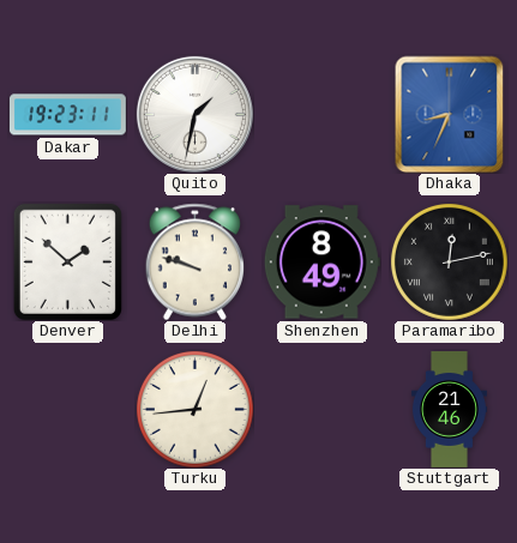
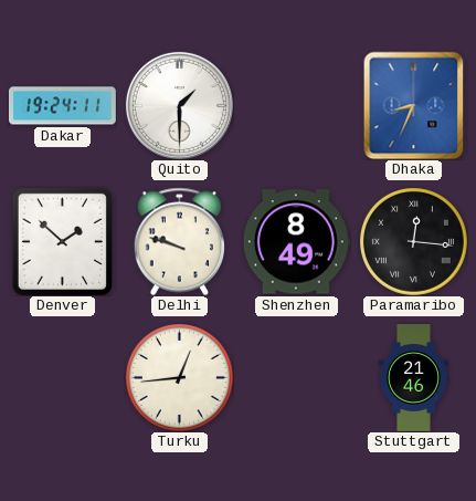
Dakar: 19:23 -> 19:24 (62, 106)
Quito: 1:32 -> 1:30 (179, 105)
Paramaribo: 12:13 -> 12:16 (413, 241)
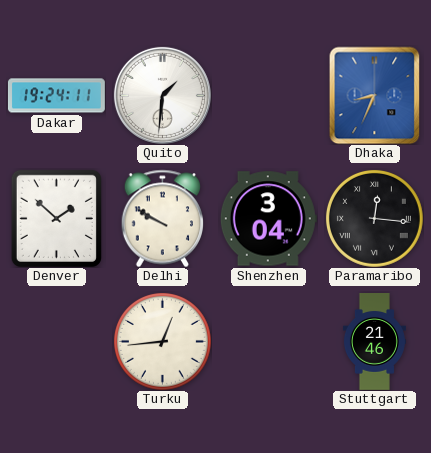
Quito: 1:30 -> 1:31 (162, 95)
Delhi: 9:48 -> 9:50 (162, 218)
Shenzhen: 8:49 -> 3:04 (268, 219)
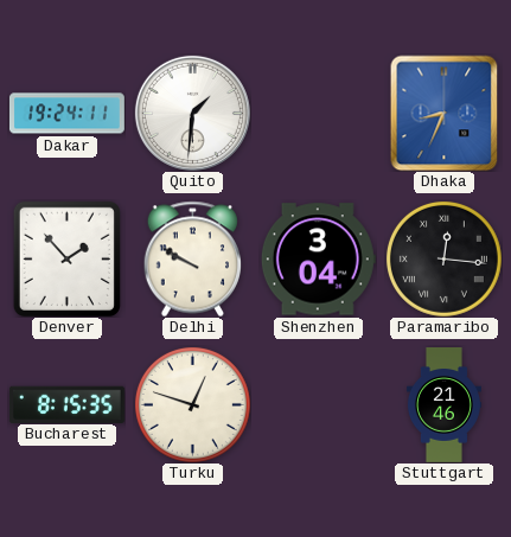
Denver: 1:52 -> 1:53 (66, 258)
Bucharest: none -> 8:15 (66, 404)
Turku: 12:44 -> 12:48 (192, 404)
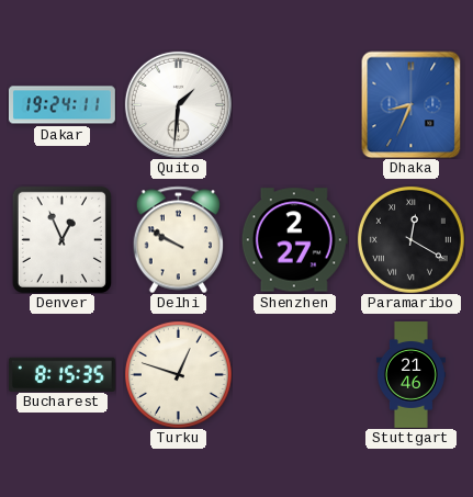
Denver: 1:53 -> 12:56 (61, 239)
Shenzhen: 3:04 -> 2:27 (294, 240)
Paramaribo: 12:16 -> 12:20 (410, 239)
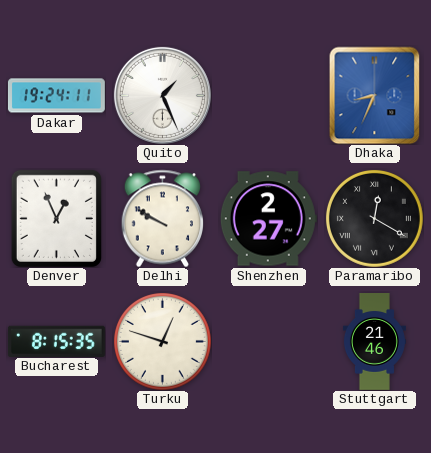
Quito: 1:31 -> 1:26 (162, 95)
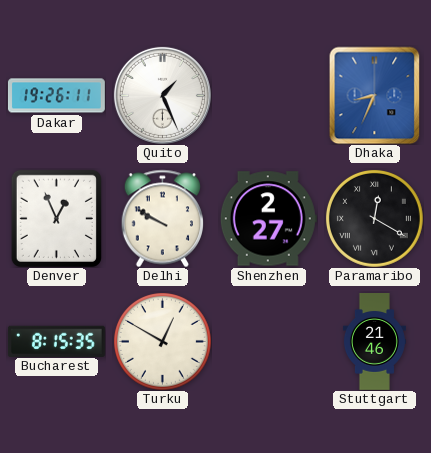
Dakar: 19:24 -> 19:26 (56, 96)
Turku: 12:48 -> 12:50 (162, 341)
